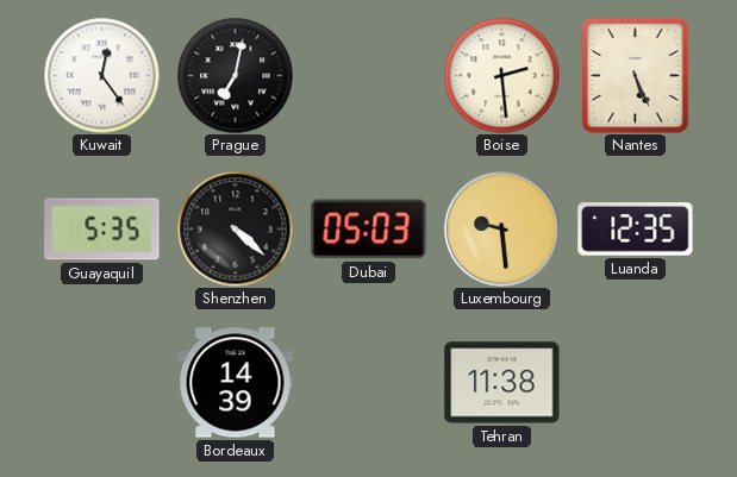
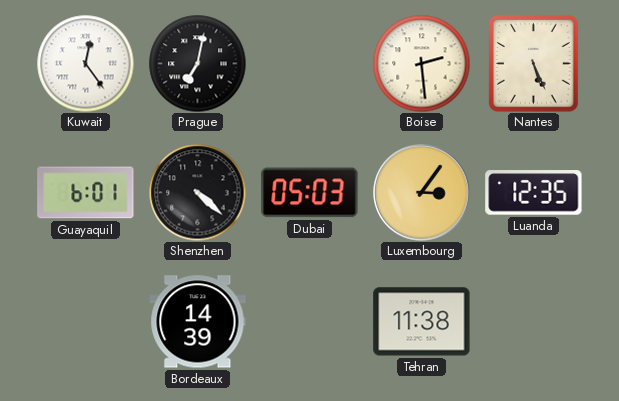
Guayaquil: 5:35 -> 6:01 (86, 193)
Luxembourg: 9:29 -> 3:06 (422, 193)
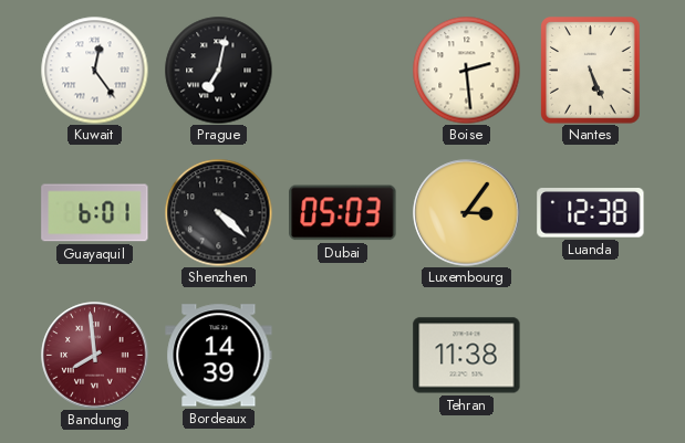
Luanda: 12:35 -> 12:38 (591, 213)
Bandung: none -> 7:59 (95, 356)
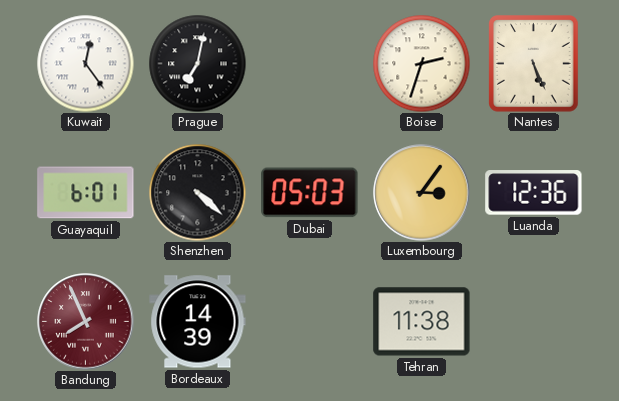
Boise: 2:29 -> 2:33 (421, 63)
Luanda: 12:38 -> 12:36 (534, 193)
Bandung: 7:59 -> 7:56 (86, 322)
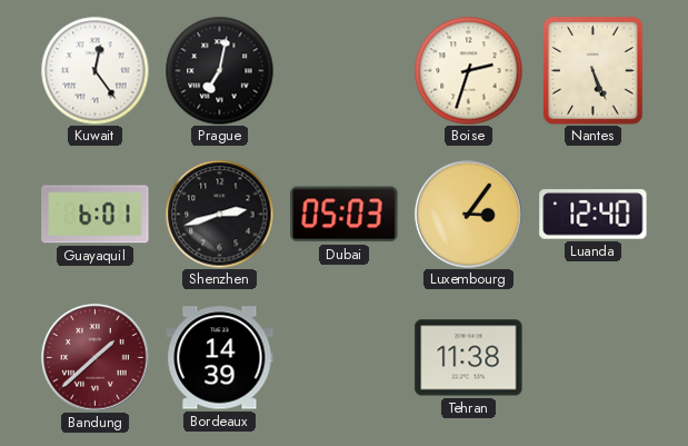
Shenzhen: 4:22 -> 2:42 (219, 214)
Luanda: 12:36 -> 12:40 (594, 215)
Bandung: 7:56 -> 1:38 (96, 358)
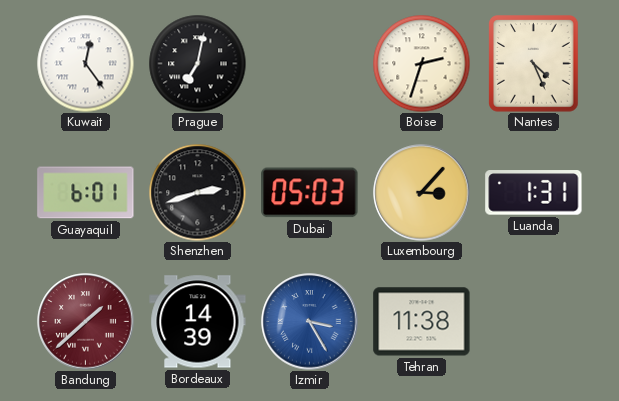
Nantes: 5:26 -> 4:26 (534, 64)
Luxembourg: 3:06 -> 3:07 (422, 193)
Luanda: 12:40 -> 1:31 (534, 193)
Izmir: none -> 3:25 (310, 322)
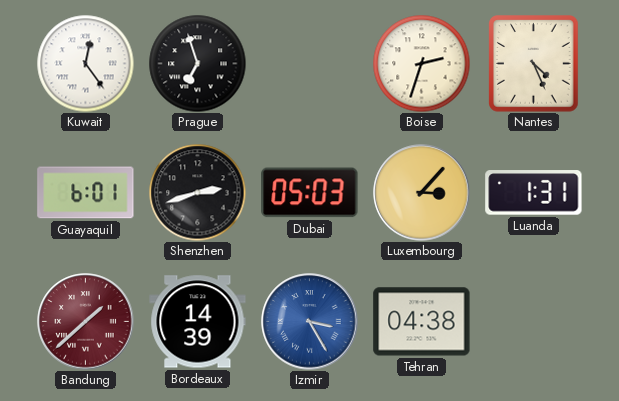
Prague: 7:02 -> 6:57 (197, 63)
Tehran: 11:38 -> 04:38 (422, 322)
